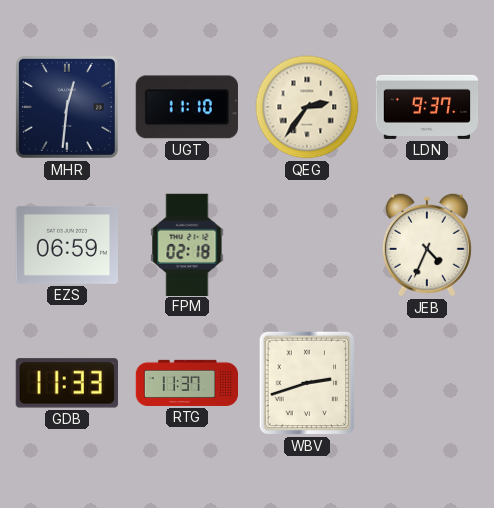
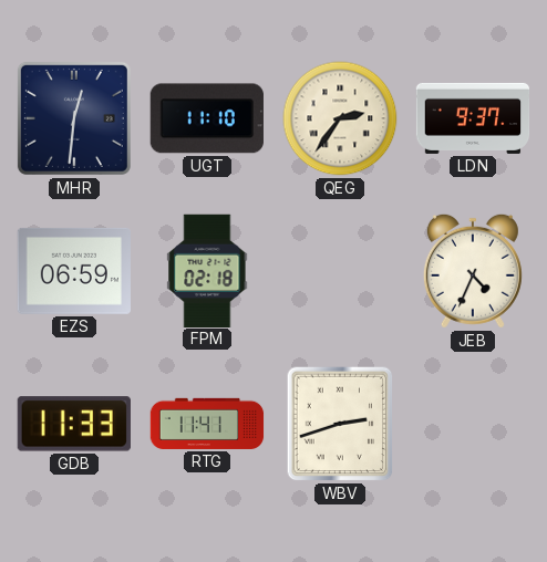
RTG: 11:37 -> 11:41 (207, 424)
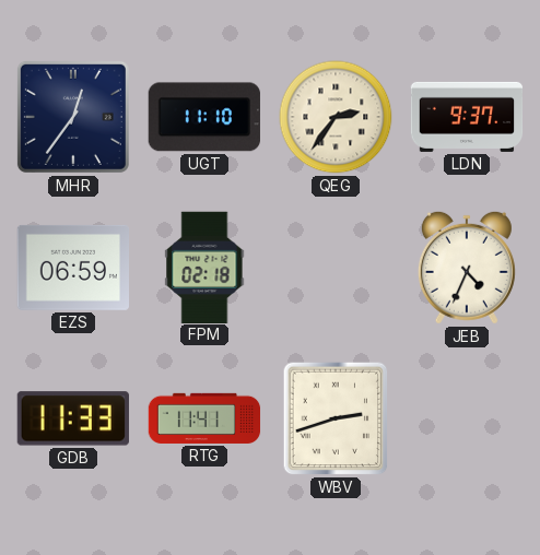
MHR: 12:31 -> 12:36 (73, 117)
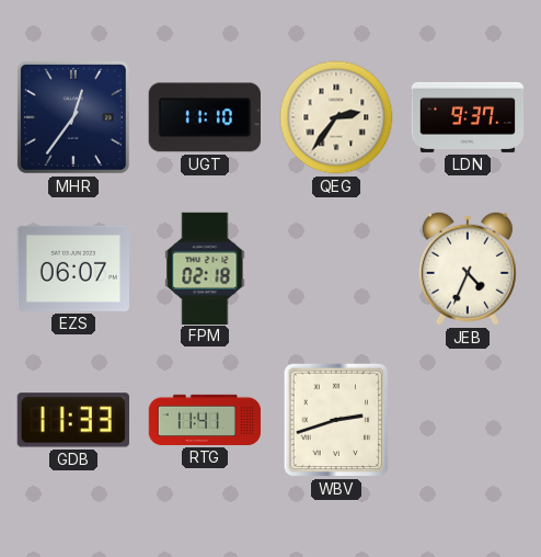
EZS: 06:59 -> 06:07 (72, 269)
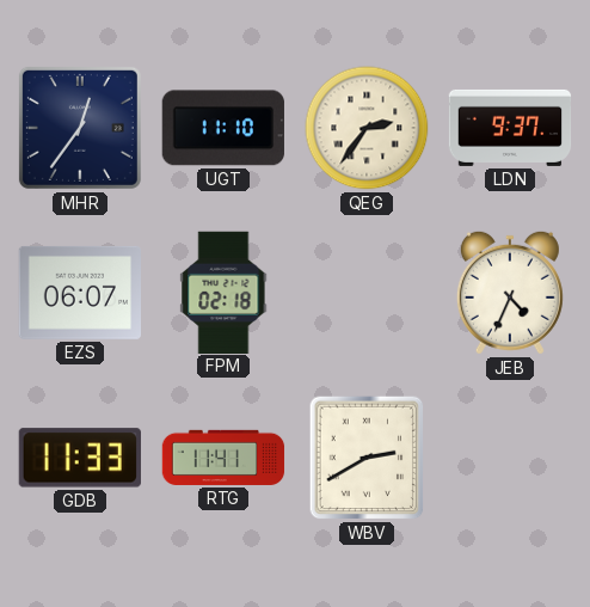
WBV: 2:42 -> 2:40 (367, 458)
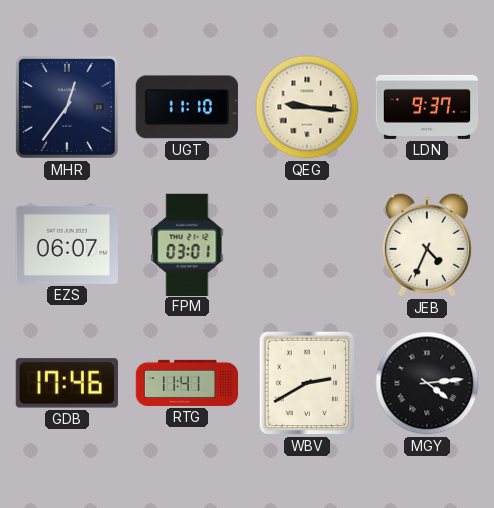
QEG: 2:36 -> 9:16 (307, 107)
FPM: 02:18 -> 03:01 (187, 244)
GDB: 11:33 -> 17:46 (67, 383)
MGY: none -> 4:14 (427, 383)
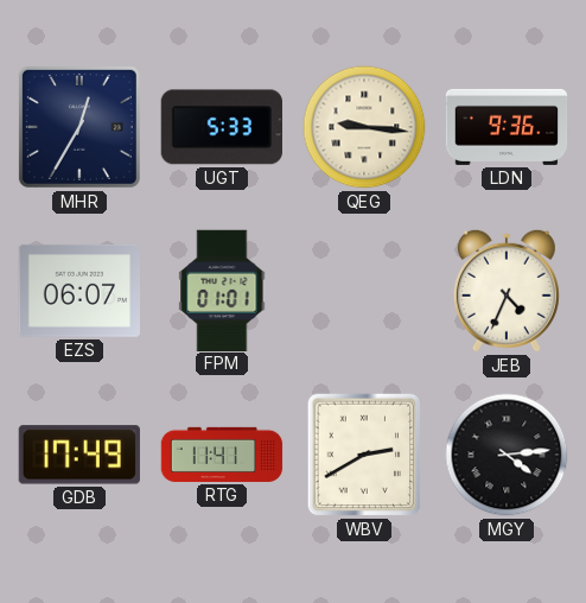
MHR: 12:36 -> 12:35 (79, 127)
UGT: 11:10 -> 5:33 (222, 127)
LDN: 9:37 -> 9:36 (507, 127)
FPM: 03:01 -> 01:01 (222, 290)
GDB: 17:46 -> 17:49 (79, 455)
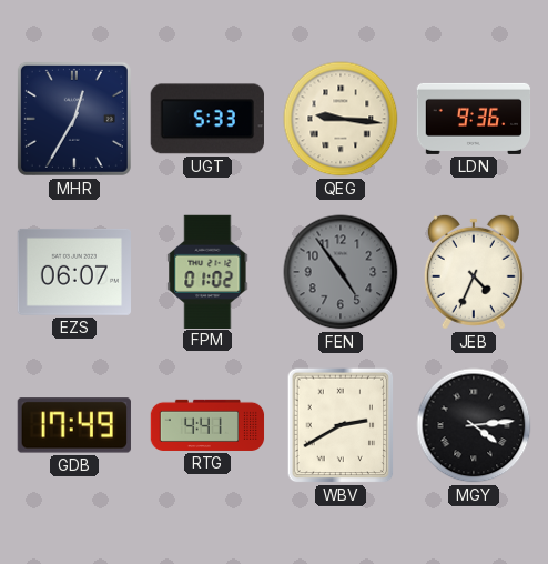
FPM: 01:01 -> 01:02 (207, 271)
FEN: none -> 4:54 (341, 272)
RTG: 11:41 -> 4:41 (207, 425)
